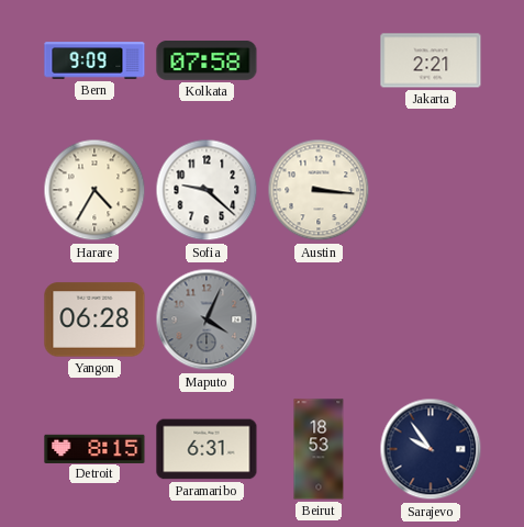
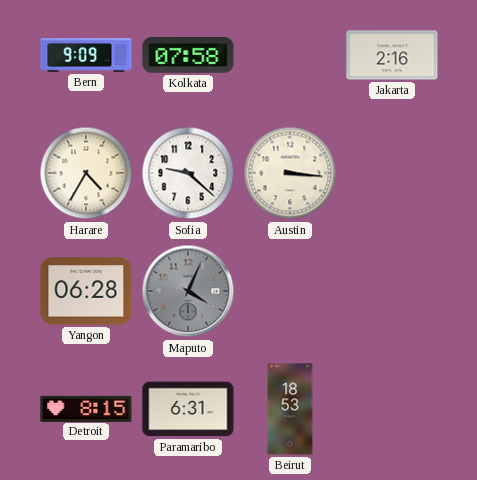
Jakarta: 2:21 -> 2:16 (392, 55)
Sarajevo: 9:54 -> none (431, 449)
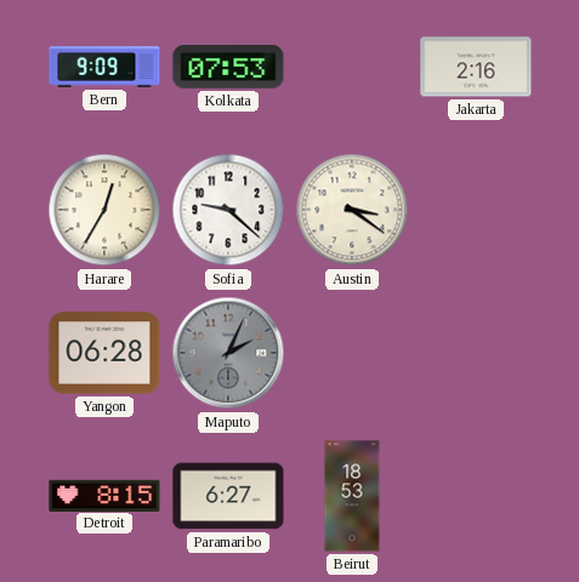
Kolkata: 07:58 -> 07:53 (228, 68)
Harare: 4:35 -> 12:35 (104, 210)
Austin: 3:16 -> 3:21 (352, 210)
Maputo: 4:04 -> 2:04 (228, 353)
Paramaribo: 6:31 -> 6:27 (228, 496)
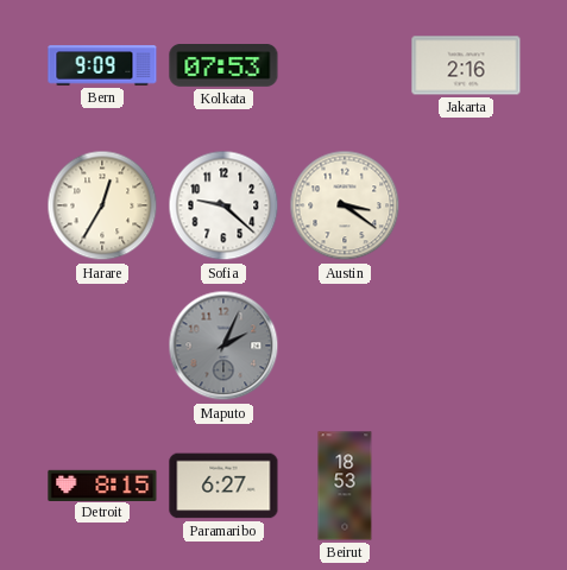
Yangon: 06:28 -> none (104, 353)
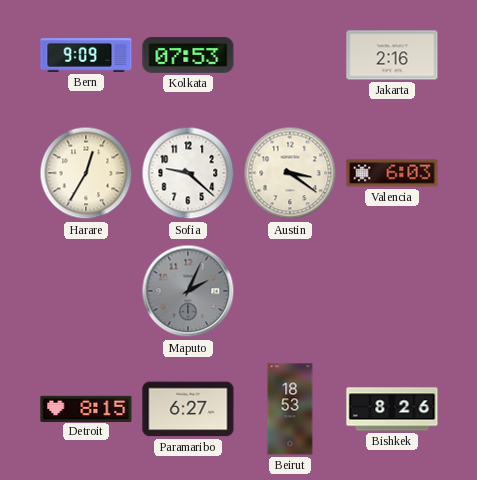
Valencia: none -> 6:03 (392, 173)
Bishkek: none -> 8:26 (392, 409)
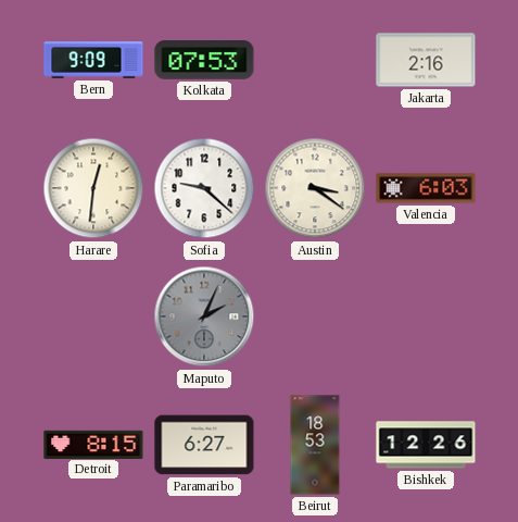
Harare: 12:35 -> 12:31 (93, 188)
Bishkek: 8:26 -> 12:26 (426, 445)
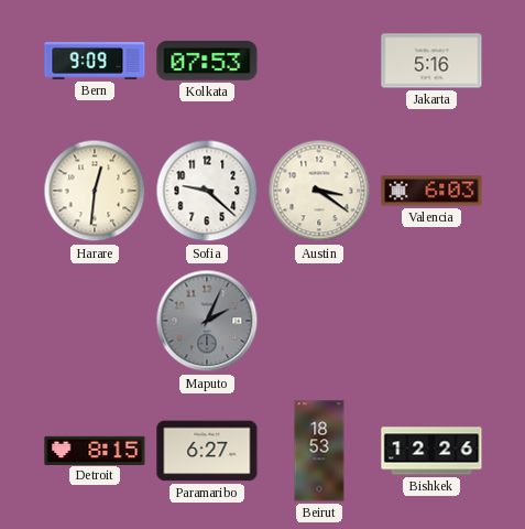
Jakarta: 2:16 -> 5:16 (431, 61)
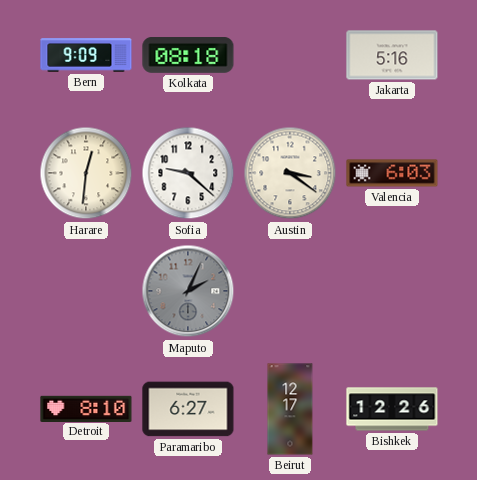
Kolkata: 07:53 -> 08:18 (188, 56)
Detroit: 8:15 -> 8:10 (86, 408)
Beirut: 18:53 -> 12:17 (290, 409)
